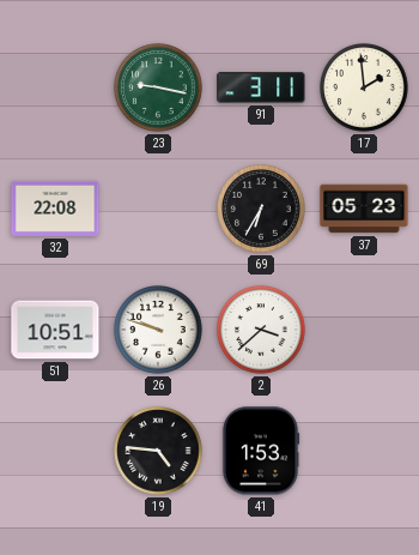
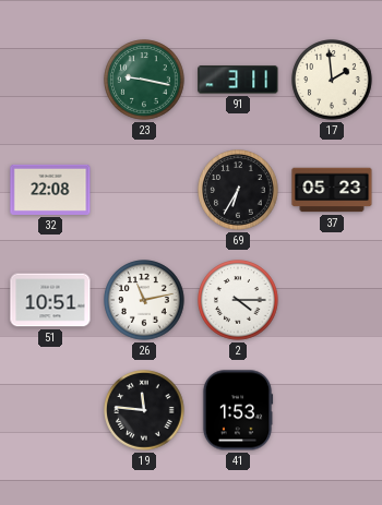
26: 9:48 -> 11:13 (144, 300)
2: 3:38 -> 4:15 (238, 300)
19: 4:46 -> 11:46 (144, 410)
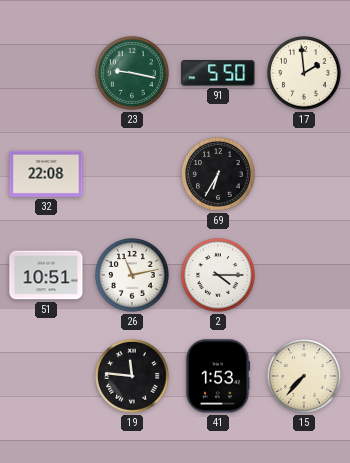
91: 3:11 -> 5:50 (218, 73)
37: 05:23 -> none (332, 190)
15: none -> 7:37 (304, 376)
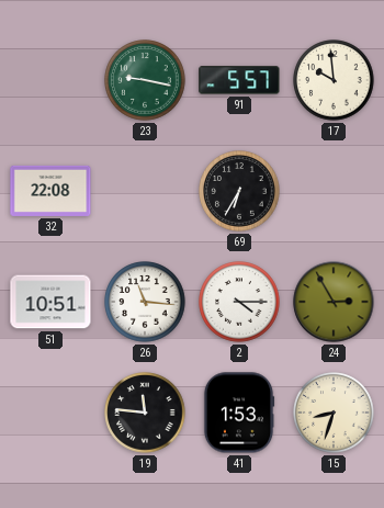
91: 5:50 -> 5:57 (239, 80)
17: 1:59 -> 9:59 (334, 80)
26: 11:13 -> 11:16 (145, 302)
24: none -> 2:55 (334, 302)
15: 7:37 -> 8:33 (334, 413)
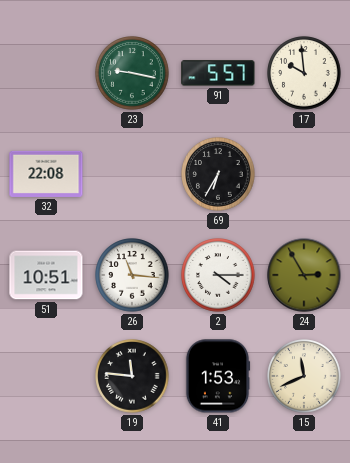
15: 8:33 -> 11:41 (304, 376)
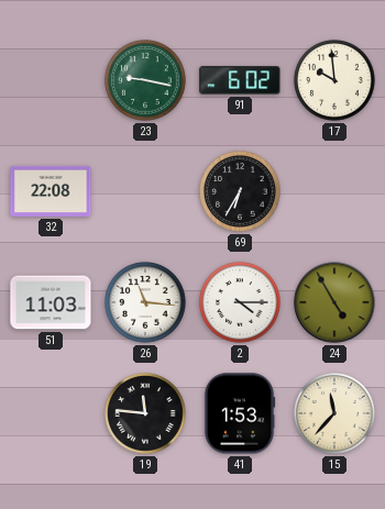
91: 5:57 -> 6:02 (240, 80)
51: 10:51 -> 11:03 (51, 302)
24: 2:55 -> 4:55 (334, 302)
15: 11:41 -> 11:37 (334, 413)
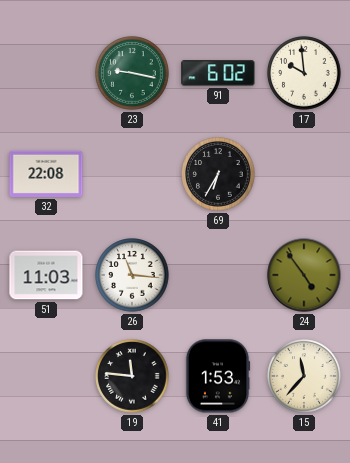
2: 4:15 -> none (240, 302)
24: 4:55 -> 4:54 (304, 275)
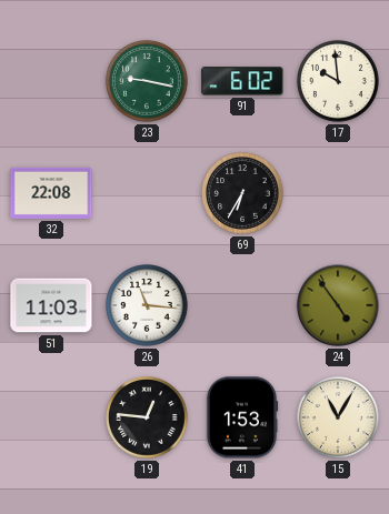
19: 11:46 -> 12:46 (147, 417)
15: 11:37 -> 11:05 (338, 417)
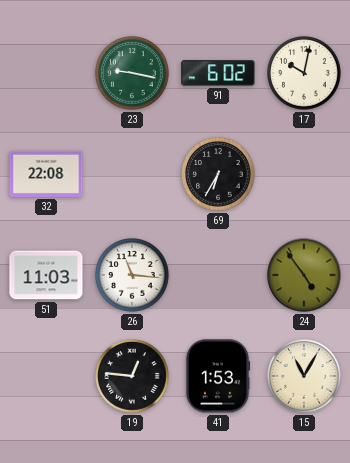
17: 9:59 -> 10:02 (304, 73)
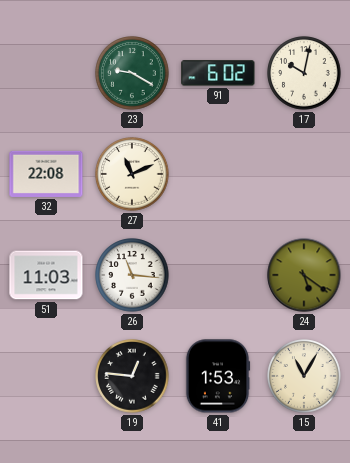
23: 9:17 -> 9:20 (132, 73)
27: none -> 11:11 (132, 174)
69: 6:35 -> none (218, 174)
24: 4:54 -> 5:21 (304, 275)
